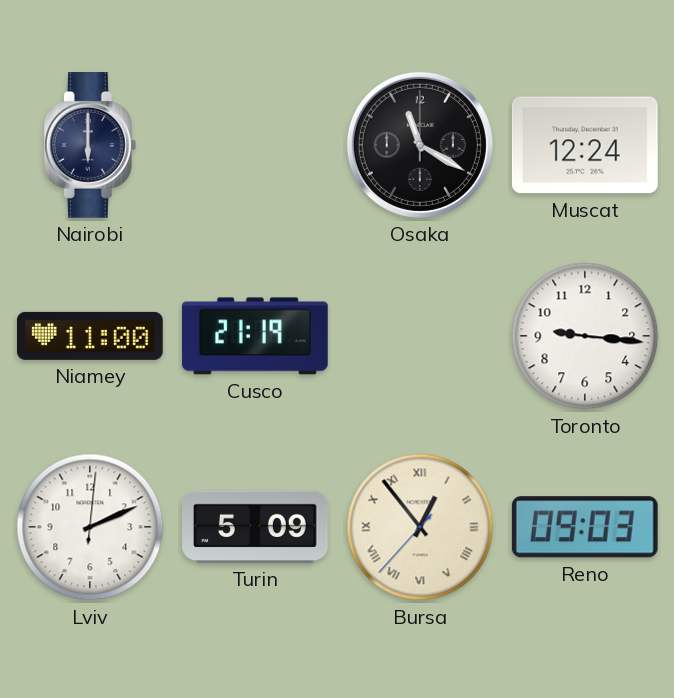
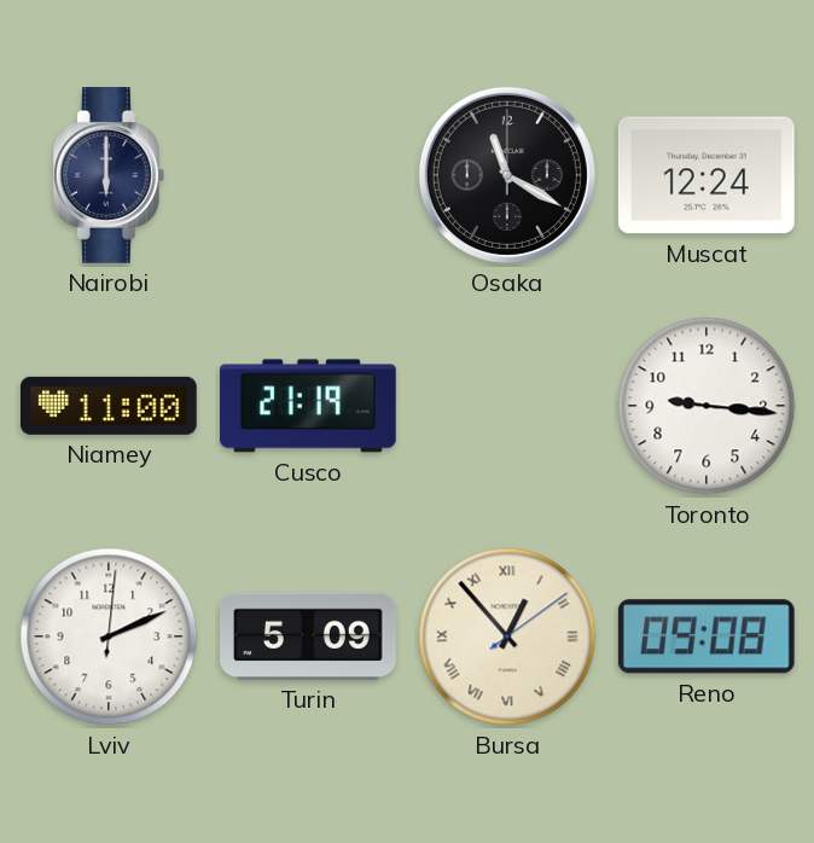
Bursa: 12:53:37 -> 12:53:09 (507, 636)
Reno: 09:03 -> 09:08 (707, 636)
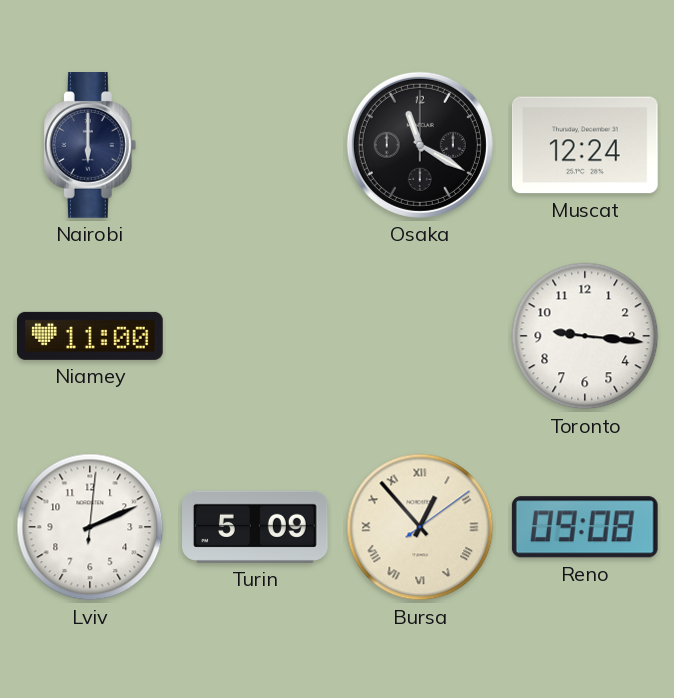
Cusco: 21:19 -> none (308, 406)
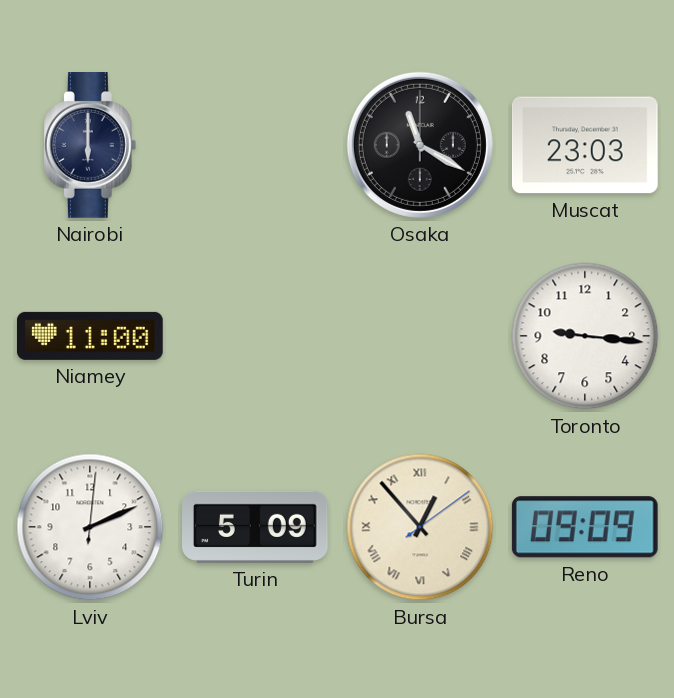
Muscat: 12:24 -> 23:03 (585, 145)
Reno: 09:08 -> 09:09 (585, 527)
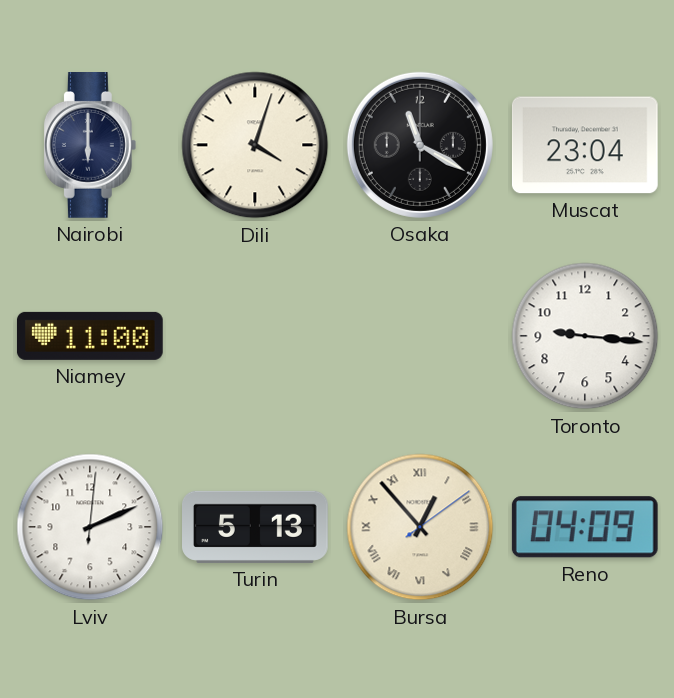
Dili: none -> 4:03 (255, 145)
Muscat: 23:03 -> 23:04 (585, 145)
Turin: 5:09 -> 5:13 (256, 527)
Reno: 09:09 -> 04:09 (585, 527)
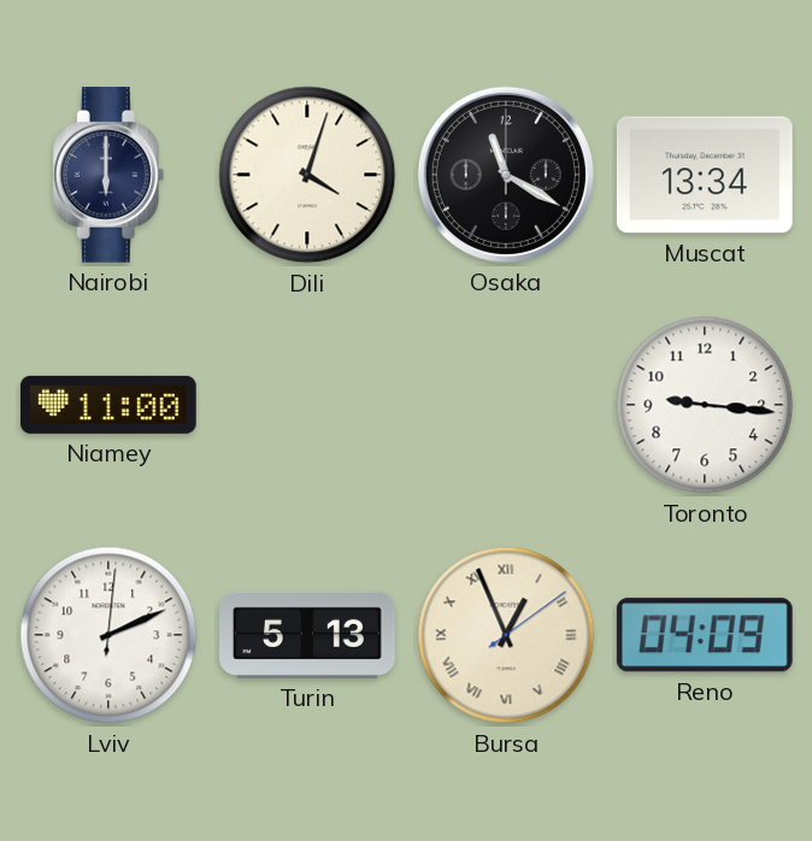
Muscat: 23:04 -> 13:34 (705, 175)
Bursa: 12:53 -> 12:56 (506, 635)
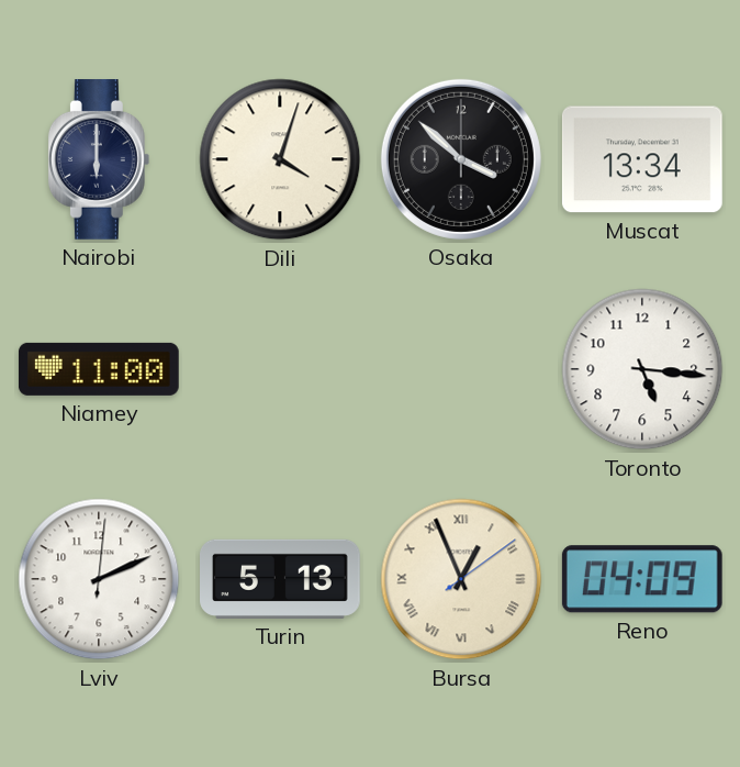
Osaka: 11:20 -> 3:52 (461, 159)
Toronto: 9:16 -> 5:16 (642, 369)
